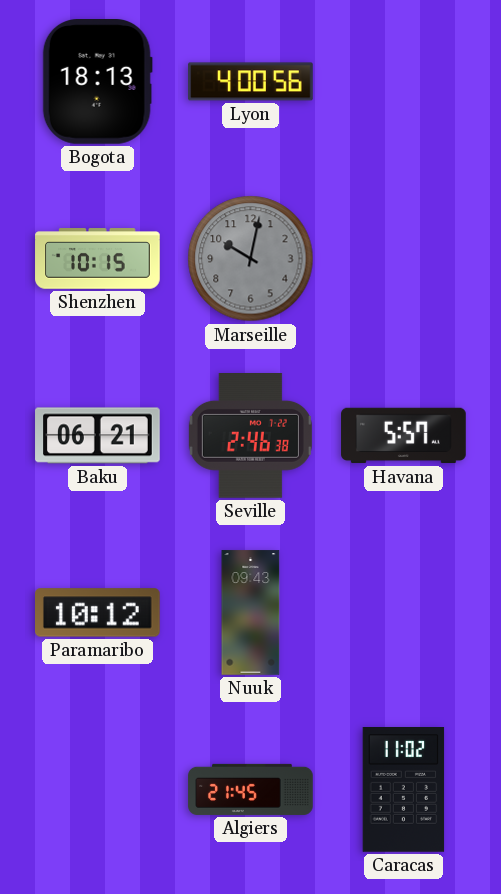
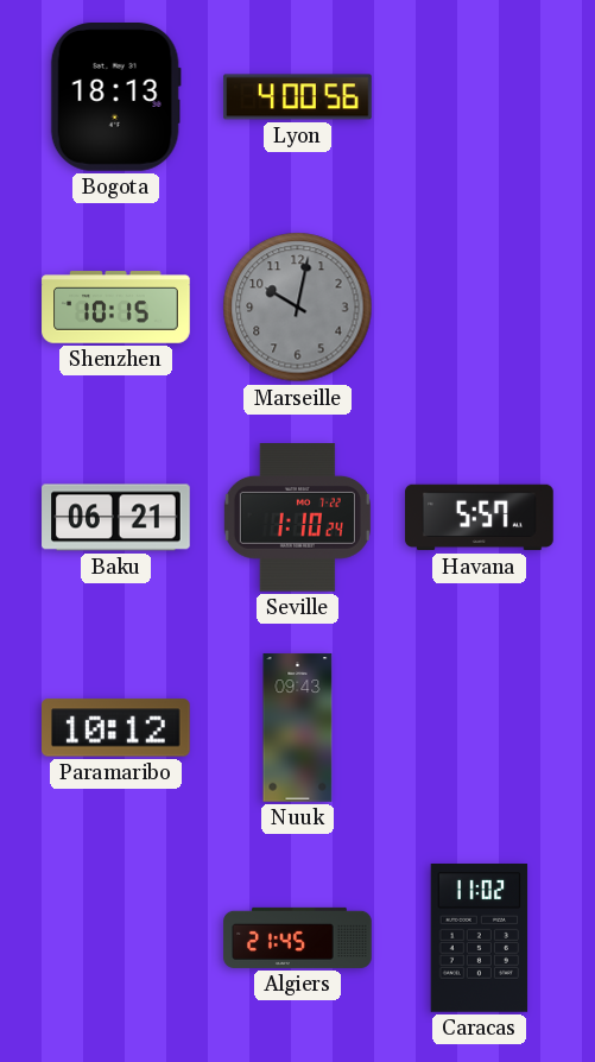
Seville: 2:46 -> 1:10 (297, 518)
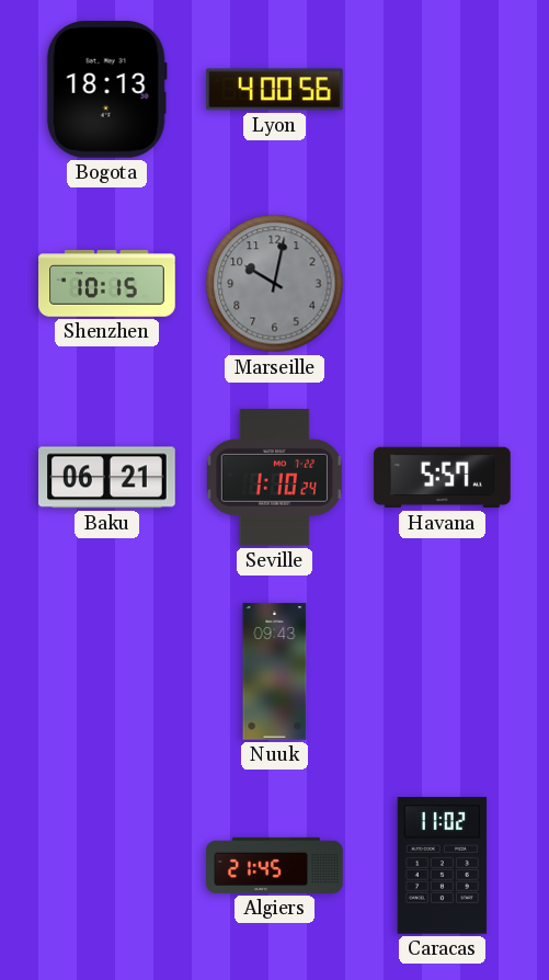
Paramaribo: 10:12 -> none (116, 728)
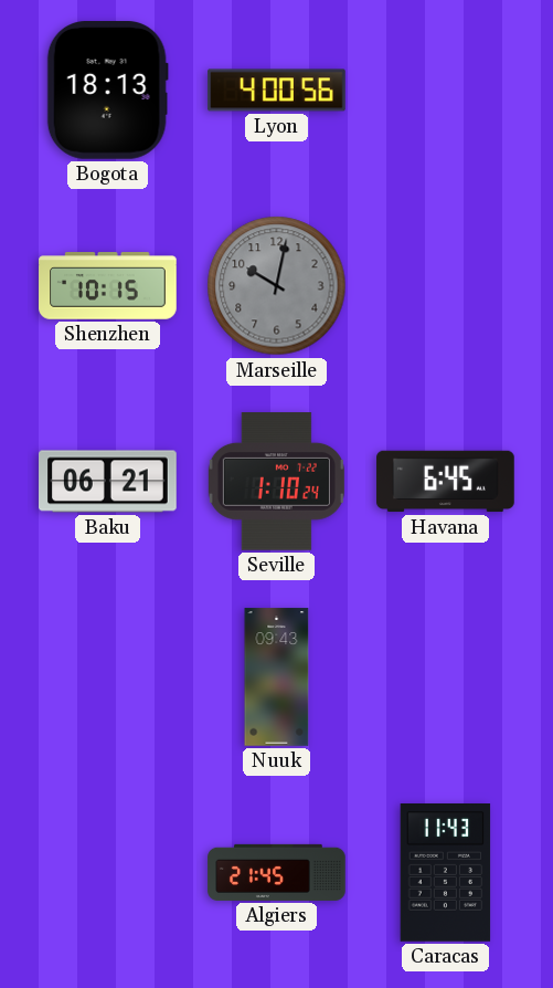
Havana: 5:57 -> 6:45 (446, 482)
Caracas: 11:02 -> 11:43 (446, 873)
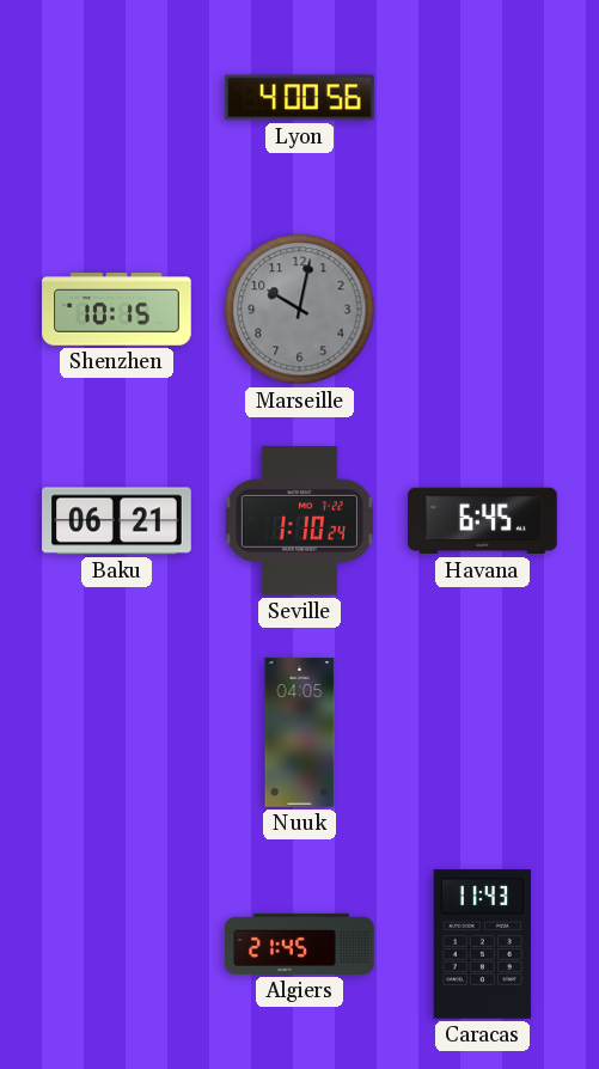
Bogota: 18:13 -> none (107, 91)
Nuuk: 09:43 -> 04:05 (300, 733)
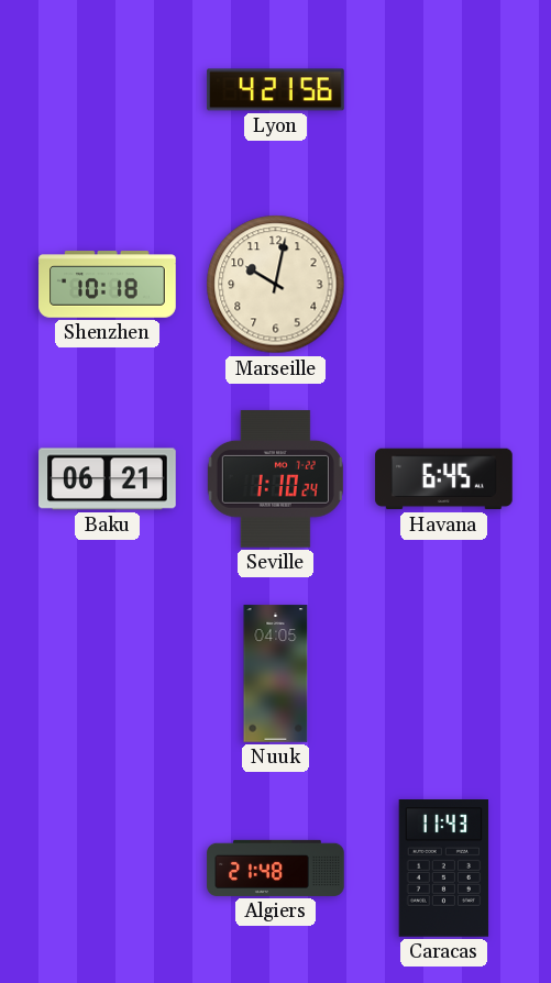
Lyon: 4:00 -> 4:21 (276, 90)
Shenzhen: 10:15 -> 10:18 (108, 285)
Marseille dial: grey -> cream (276, 285)
Algiers: 21:45 -> 21:48 (276, 868)
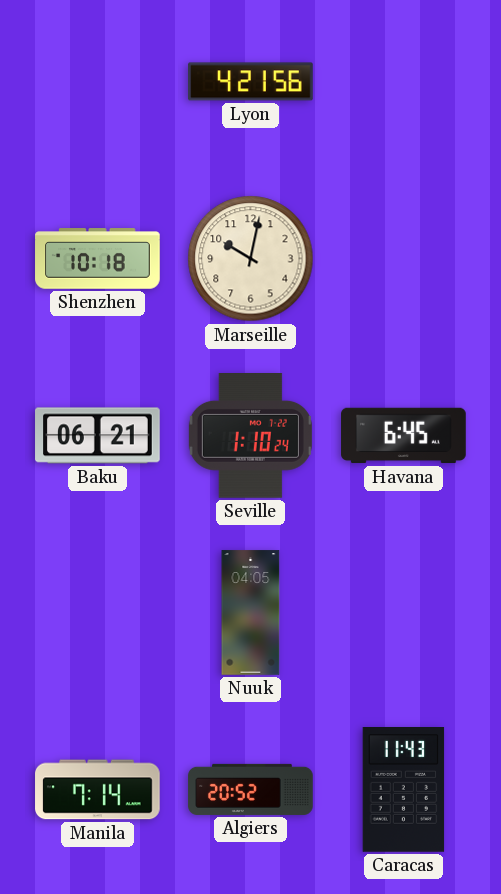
Manila: none -> 7:14 (98, 790)
Algiers: 21:48 -> 20:52 (251, 789)
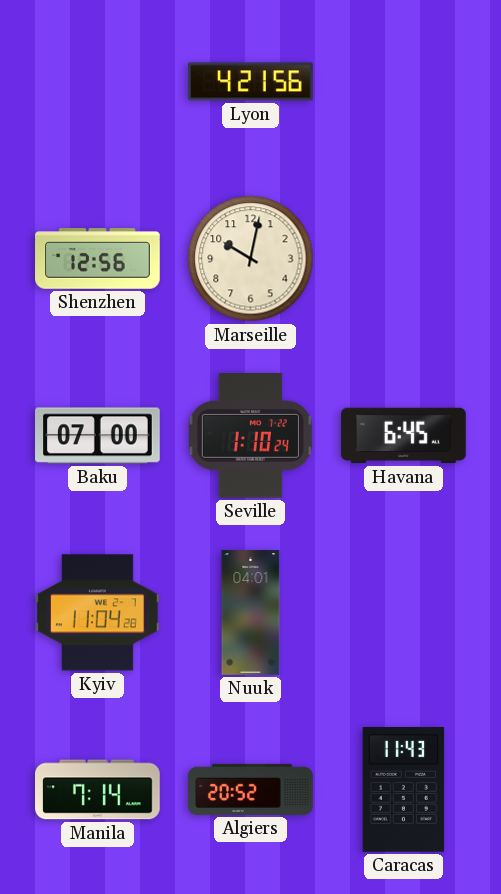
Shenzhen: 10:18 -> 12:56 (98, 259)
Baku: 06:21 -> 07:00 (98, 436)
Kyiv: none -> 11:04 (98, 613)
Nuuk: 04:05 -> 04:01 (251, 613)
